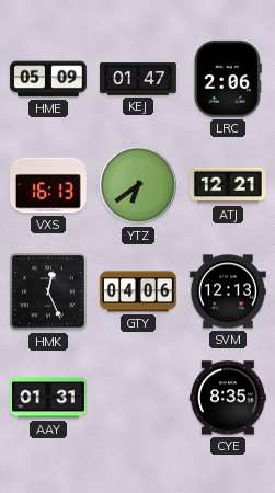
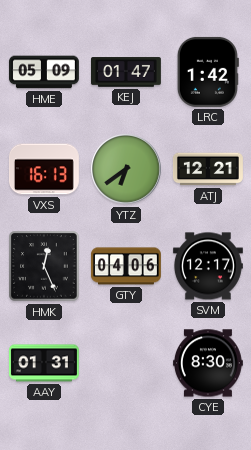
LRC: 2:06 -> 1:42 (208, 72)
SVM: 12:13 -> 12:17 (208, 266)
CYE: 8:35 -> 8:30 (208, 363)
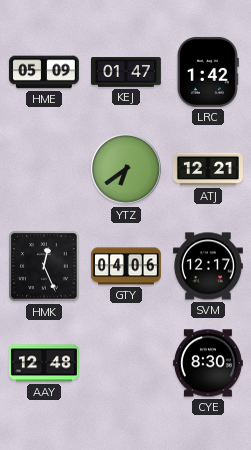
VXS: 16:13 -> none (44, 169)
AAY: 01:31 -> 12:48 (44, 363)
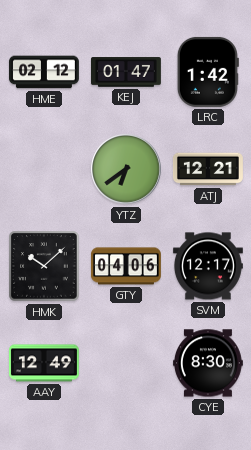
HME: 05:09 -> 02:12 (44, 72)
HMK: 12:26 -> 10:08 (44, 266)
AAY: 12:48 -> 12:49 (44, 363)
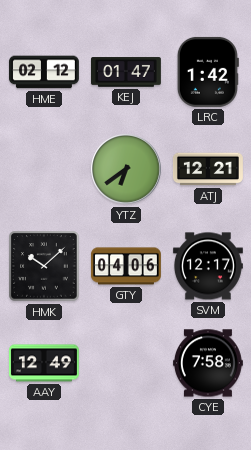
CYE: 8:30 -> 7:58 (208, 363)
